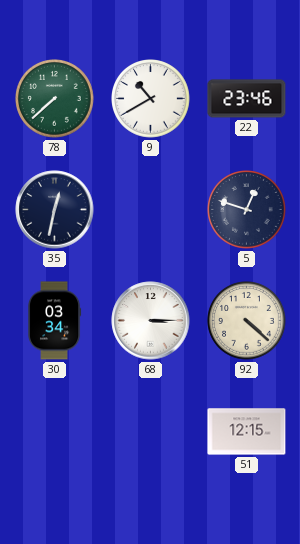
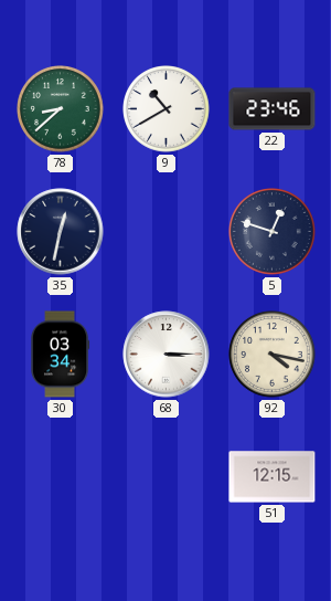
78: 7:38 -> 8:38 (61, 109)
92: 4:22 -> 4:17 (273, 355)
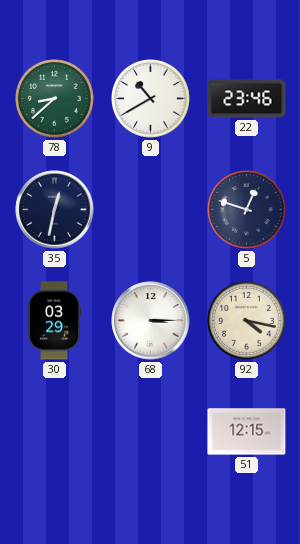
30: 03:34 -> 03:29 (55, 321)
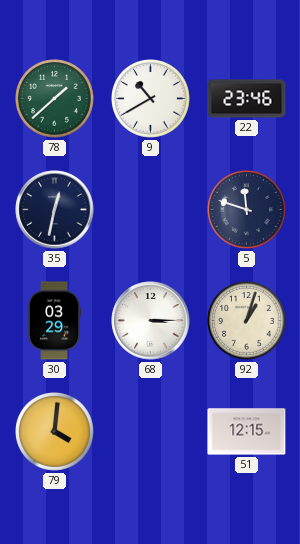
78: 8:38 -> 1:38 (55, 99)
5: 12:48 -> 11:48 (247, 210)
92: 4:17 -> 1:03 (247, 321)
79: none -> 4:01 (55, 432)
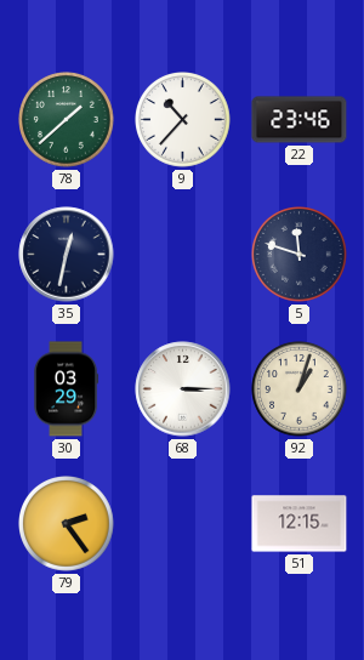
9: 10:40 -> 10:37 (183, 120)
79: 4:01 -> 2:24 (67, 524)
